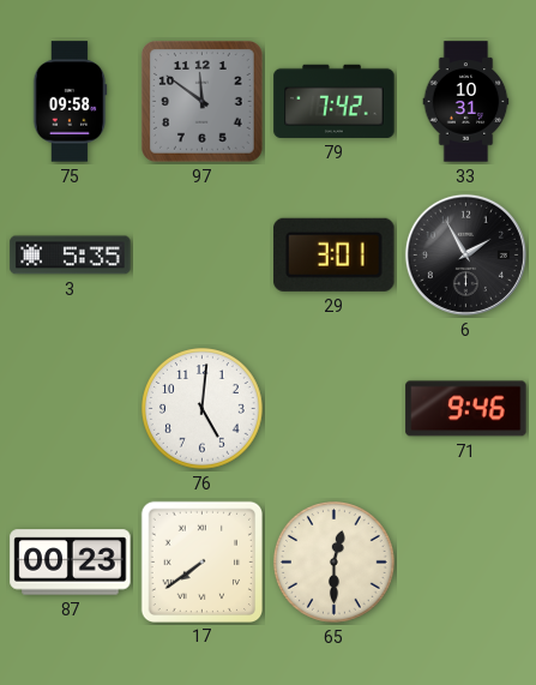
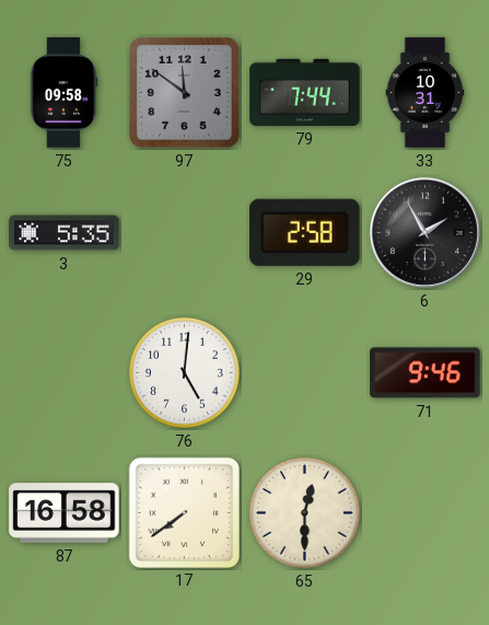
79: 7:42 -> 7:44 (305, 92)
29: 3:01 -> 2:58 (305, 232)
87: 00:23 -> 16:58 (65, 513)
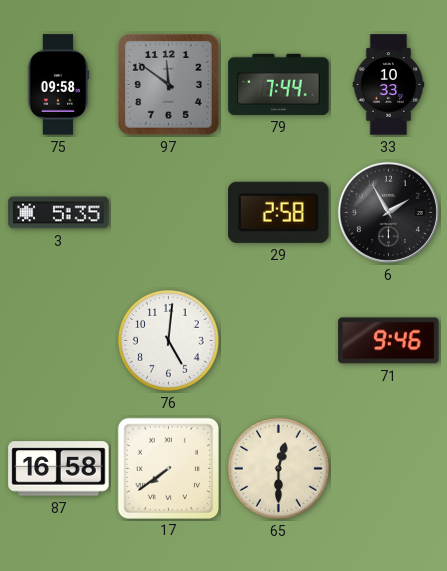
33: 10:31 -> 10:33 (389, 85)
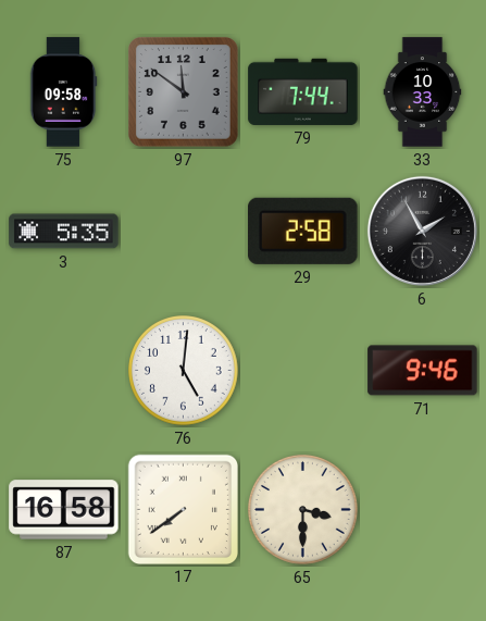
65: 12:30 -> 3:30 (303, 510)
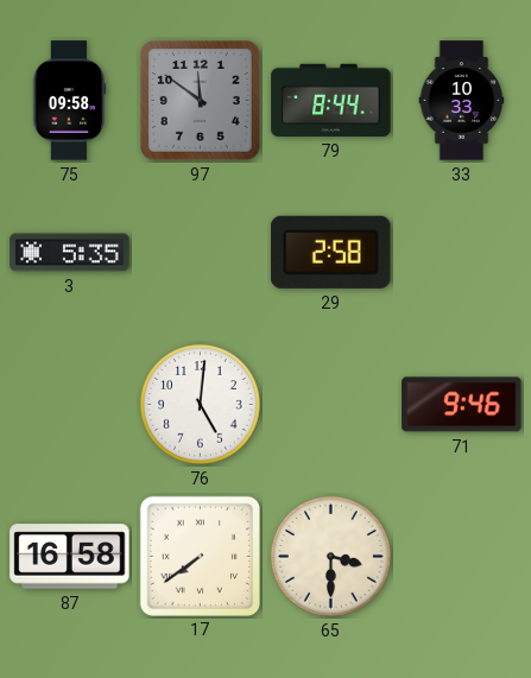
79: 7:44 -> 8:44 (331, 100)
6: 1:55 -> none (422, 231)
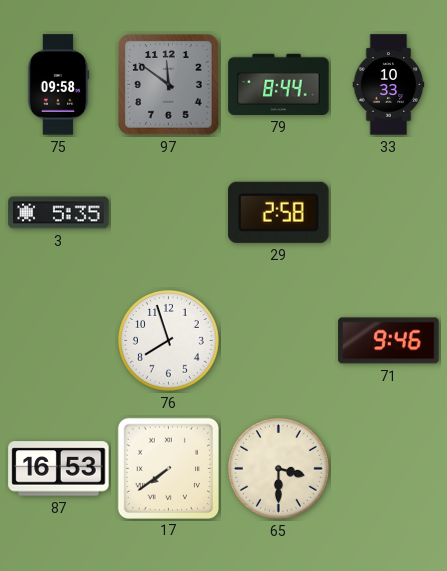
76: 5:01 -> 7:57 (169, 341)
87: 16:58 -> 16:53 (59, 469)
